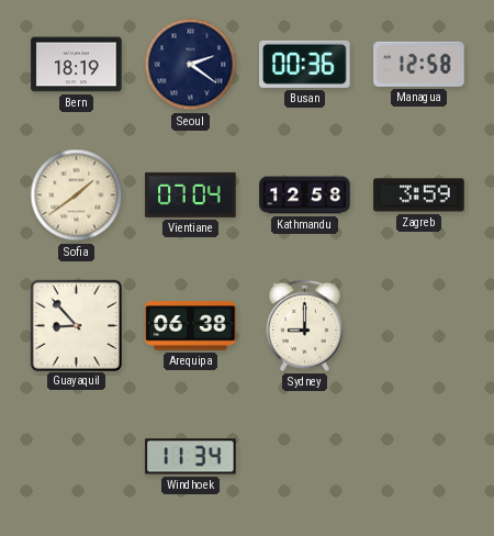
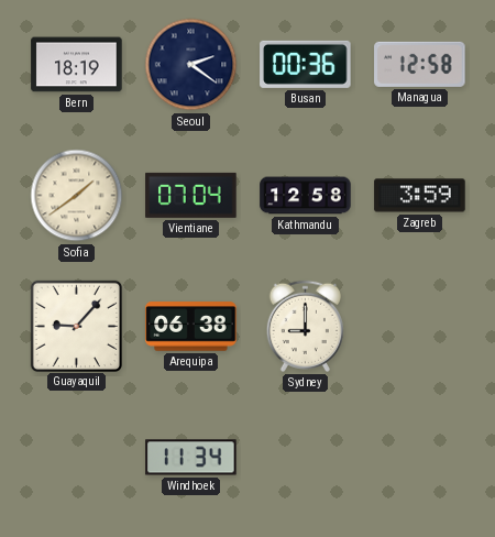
Guayaquil: 8:53 -> 9:07 (77, 326)
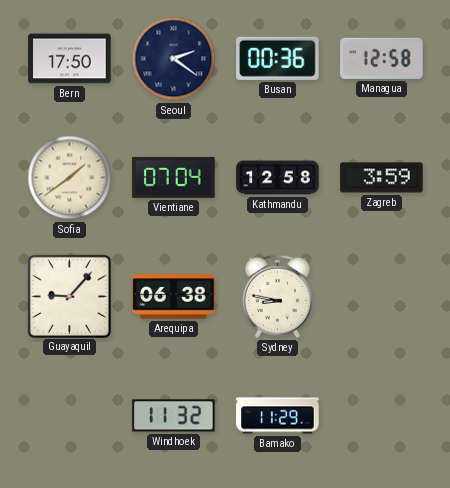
Bern: 18:19 -> 17:50 (70, 59)
Sydney: 9:00 -> 8:47 (277, 296)
Windhoek: 11:34 -> 11:32 (174, 416)
Bamako: none -> 11:29 (278, 416)
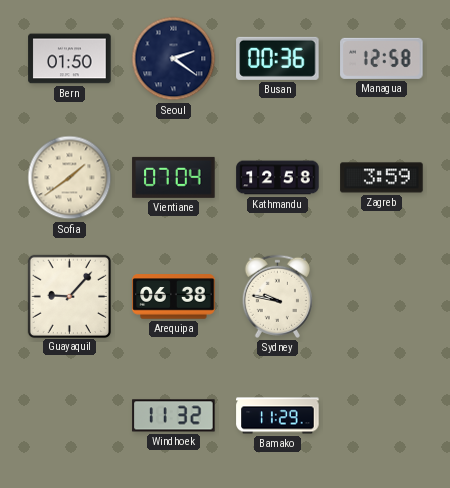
Bern: 17:50 -> 01:50 (70, 59)
Sydney: 8:47 -> 9:47 (277, 296)
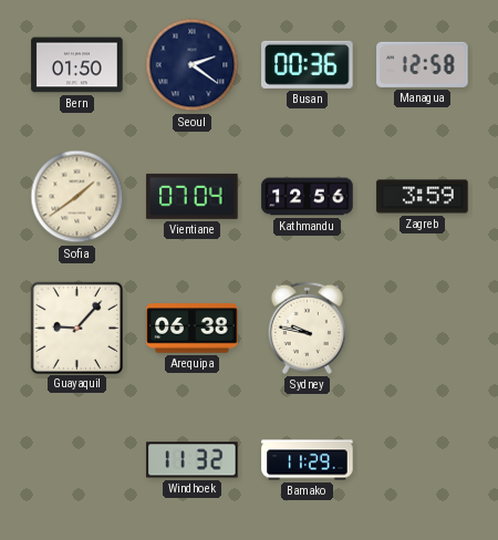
Kathmandu: 12:58 -> 12:56 (308, 197)
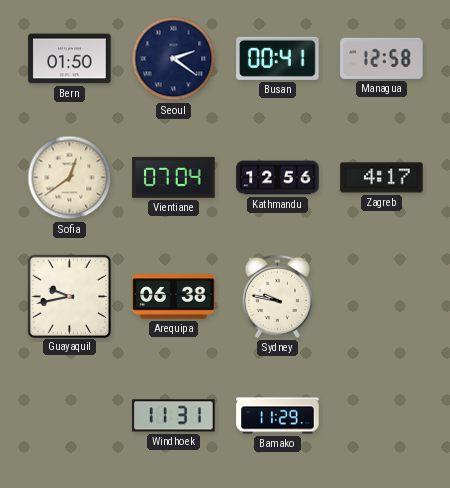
Busan: 00:36 -> 00:41 (278, 58)
Sofia: 1:39 -> 12:39 (70, 178)
Zagreb: 3:59 -> 4:17 (382, 178)
Guayaquil: 9:07 -> 9:43 (70, 296)
Windhoek: 11:32 -> 11:31 (174, 416)
